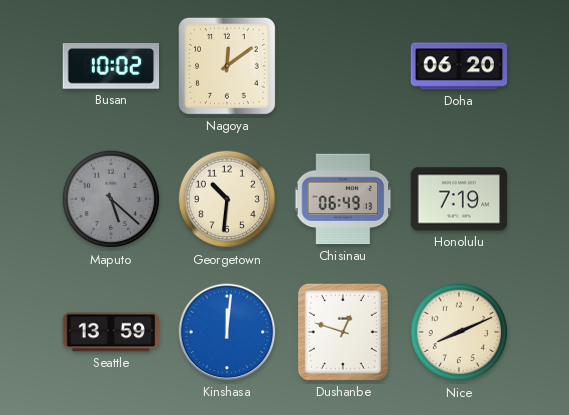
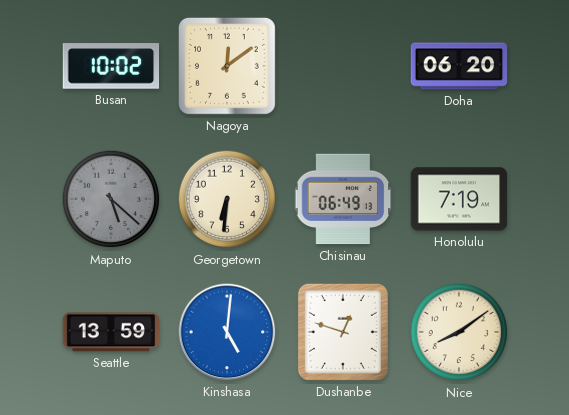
Georgetown: 10:31 -> 6:31 (227, 199)
Kinshasa: 12:01 -> 5:01 (227, 332)
Nice: 8:11 -> 8:09 (459, 332)
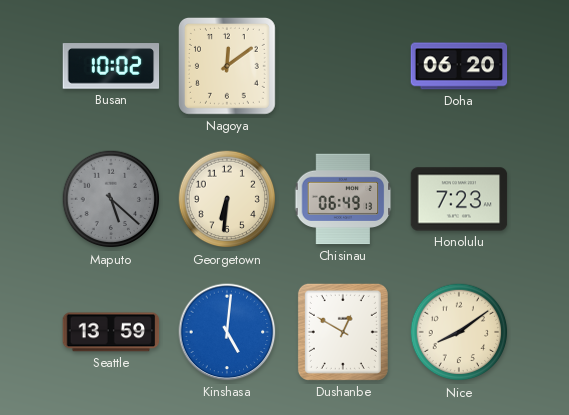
Honolulu: 7:19 -> 7:23 (459, 199)
Dushanbe: 12:48 -> 12:50 (343, 332)
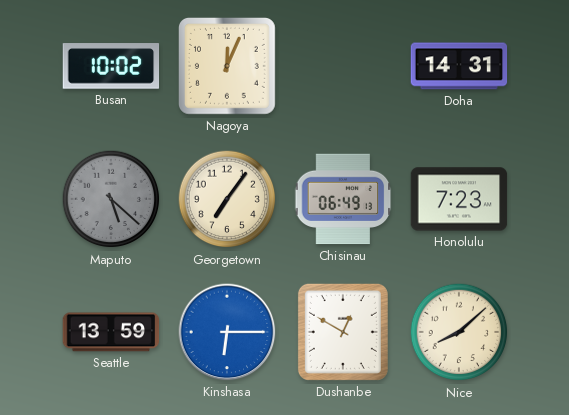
Nagoya: 12:09 -> 12:04 (227, 66)
Doha: 06:20 -> 14:31 (459, 66)
Georgetown: 6:31 -> 7:06 (227, 199)
Kinshasa: 5:01 -> 6:15 (227, 332)
Nice: 8:09 -> 8:08 (459, 332)
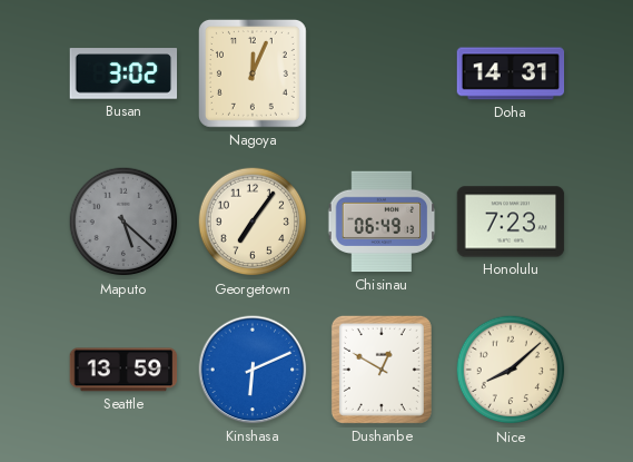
Busan: 10:02 -> 3:02 (123, 73)
Kinshasa: 6:15 -> 6:11 (253, 370)
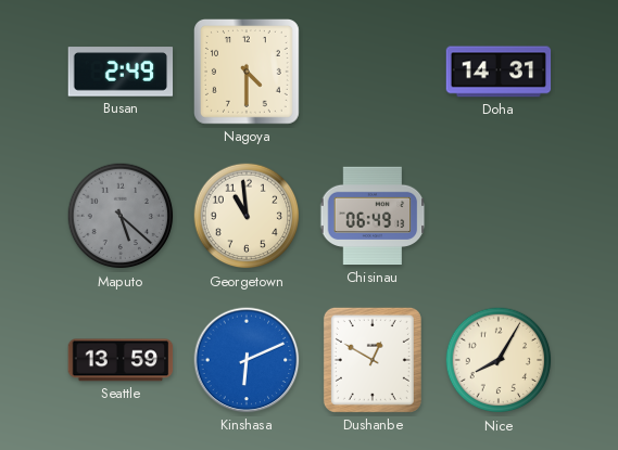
Busan: 3:02 -> 2:49 (121, 72)
Nagoya: 12:04 -> 4:30 (247, 72)
Georgetown: 7:06 -> 10:59 (247, 216)
Honolulu: 7:23 -> none (511, 222)
Nice: 8:08 -> 8:05 (499, 360)
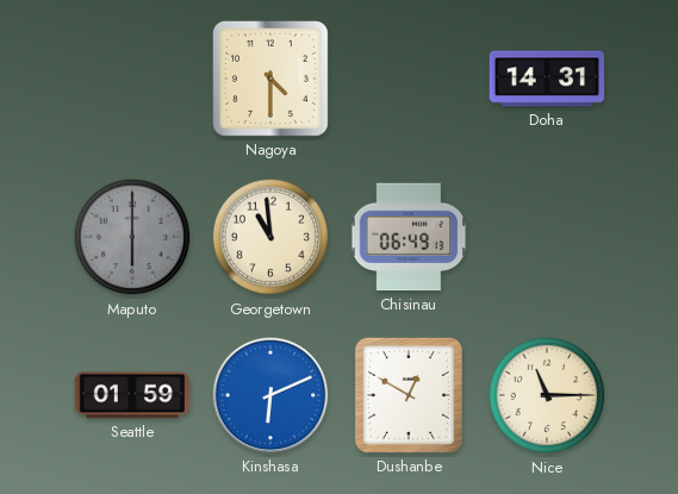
Busan: 2:49 -> none (121, 72)
Maputo: 5:22 -> 6:00 (132, 237)
Seattle: 13:59 -> 01:59 (132, 395)
Nice: 8:05 -> 11:15 (547, 395)
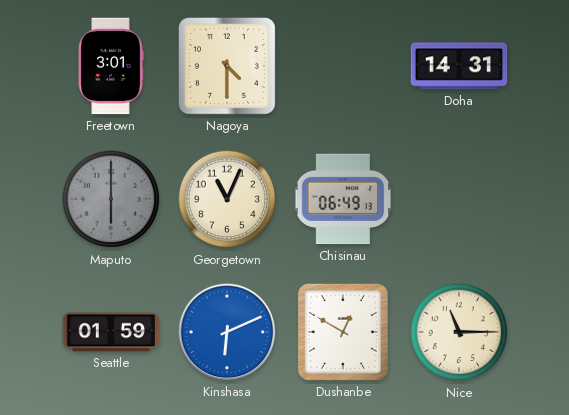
Freetown: none -> 3:01 (111, 66)
Georgetown: 10:59 -> 11:04 (227, 199)
